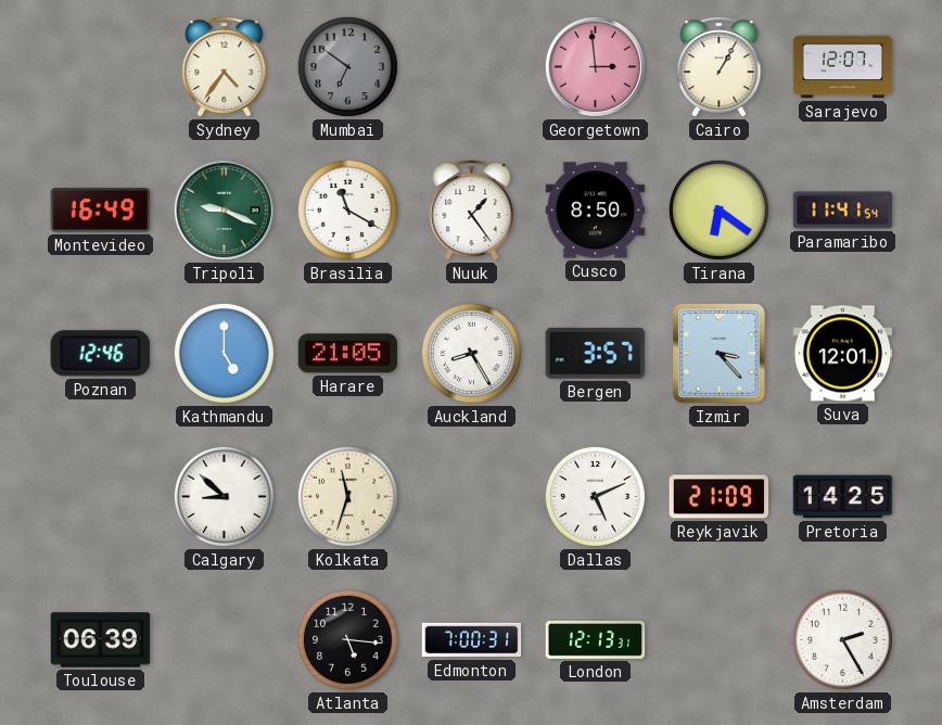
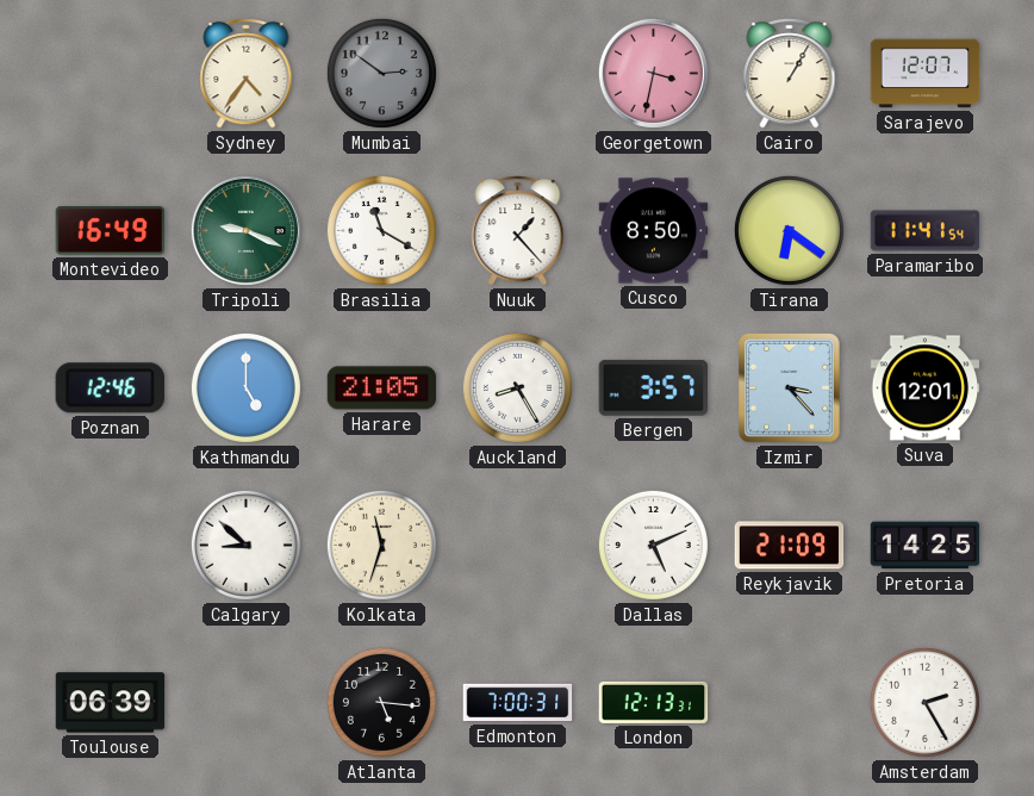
Mumbai: 6:51 -> 2:51 (381, 73)
Georgetown: 2:59 -> 3:32 (653, 73)
Nuuk: 1:24 -> 1:23 (518, 231)
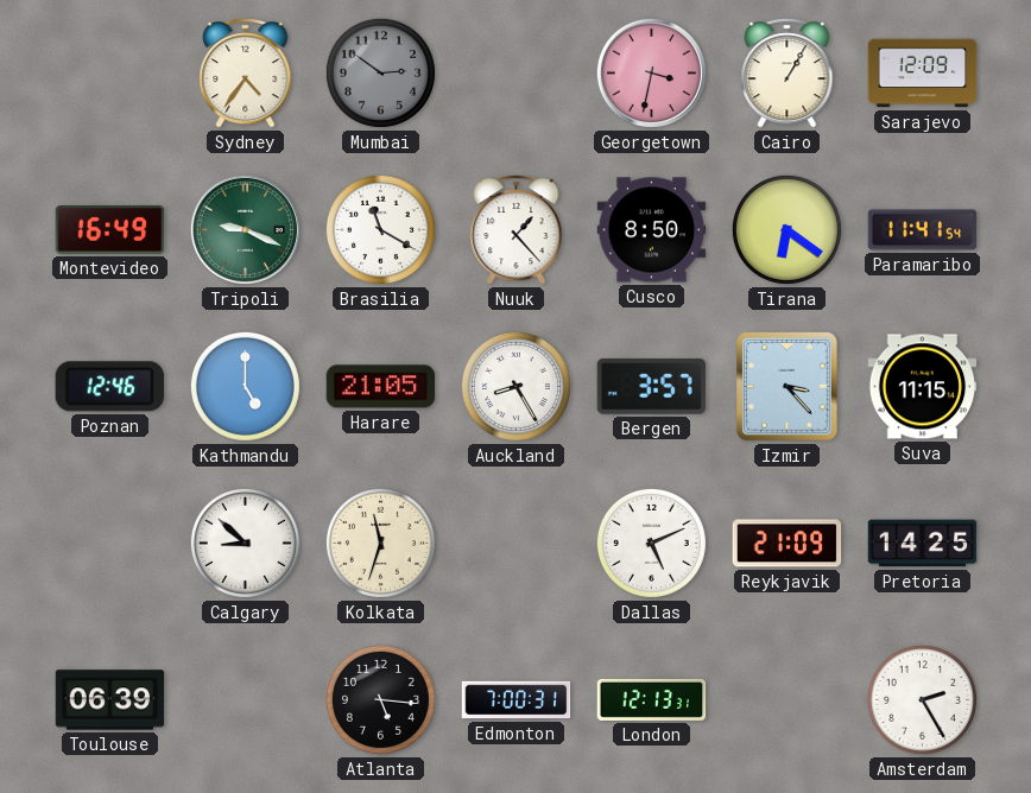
Sarajevo: 12:07 -> 12:09 (923, 74)
Suva: 12:01 -> 11:15 (923, 387)
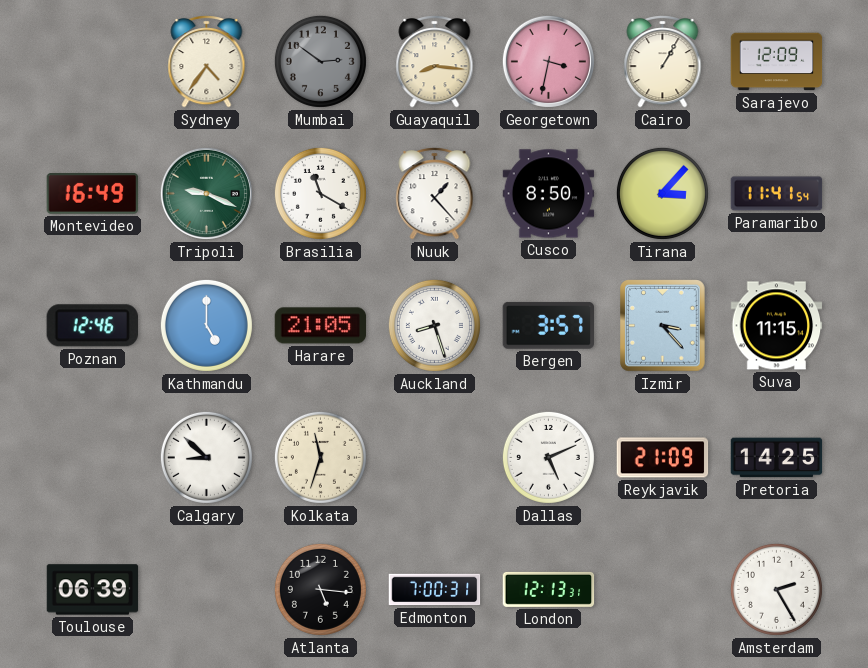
Guayaquil: none -> 8:16 (435, 62)
Tirana: 6:21 -> 3:07 (662, 193)
Auckland: 8:25 -> 8:27 (434, 325)
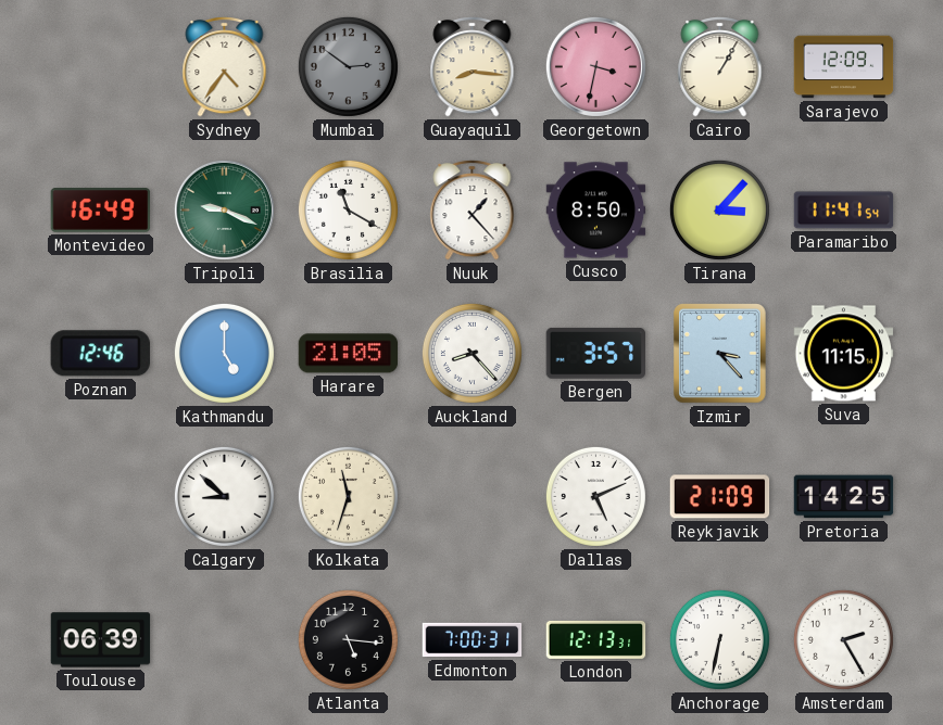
Auckland: 8:27 -> 8:23 (471, 353)
Anchorage: none -> 6:32 (719, 639)
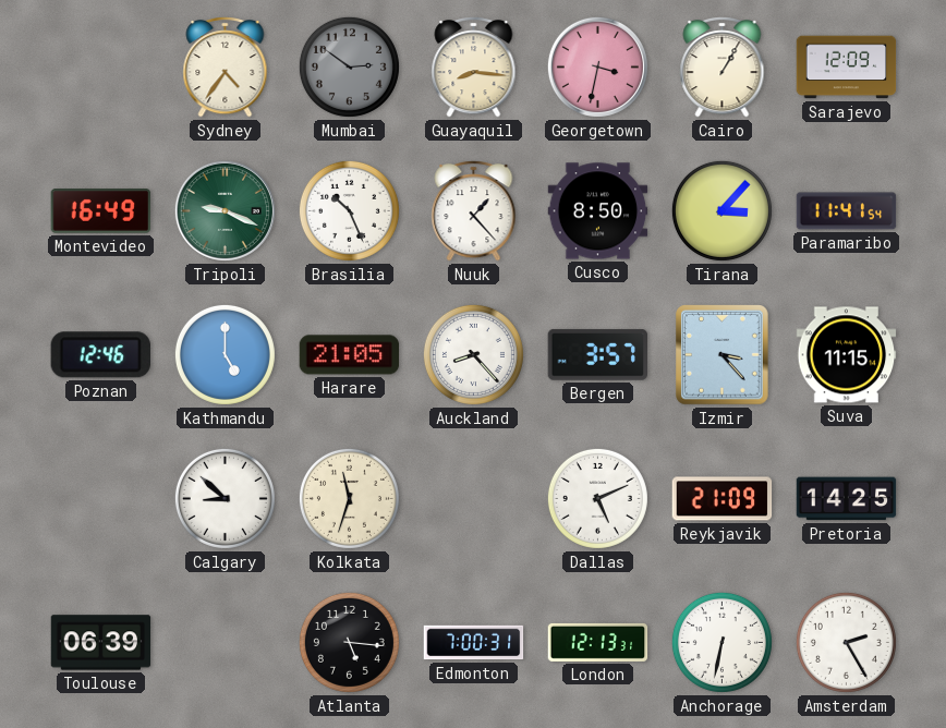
Brasilia: 11:20 -> 10:26 (349, 210)
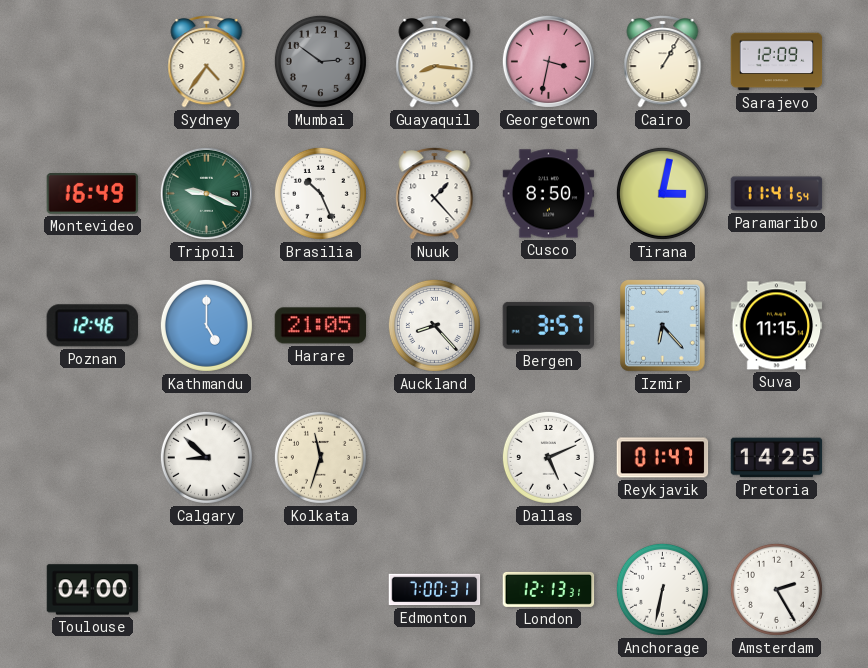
Tirana: 3:07 -> 3:02 (662, 193)
Izmir: 3:23 -> 6:23 (663, 326)
Reykjavik: 21:09 -> 01:47 (663, 458)
Toulouse: 06:39 -> 04:00 (93, 590)
Atlanta: 5:16 -> none (349, 642)
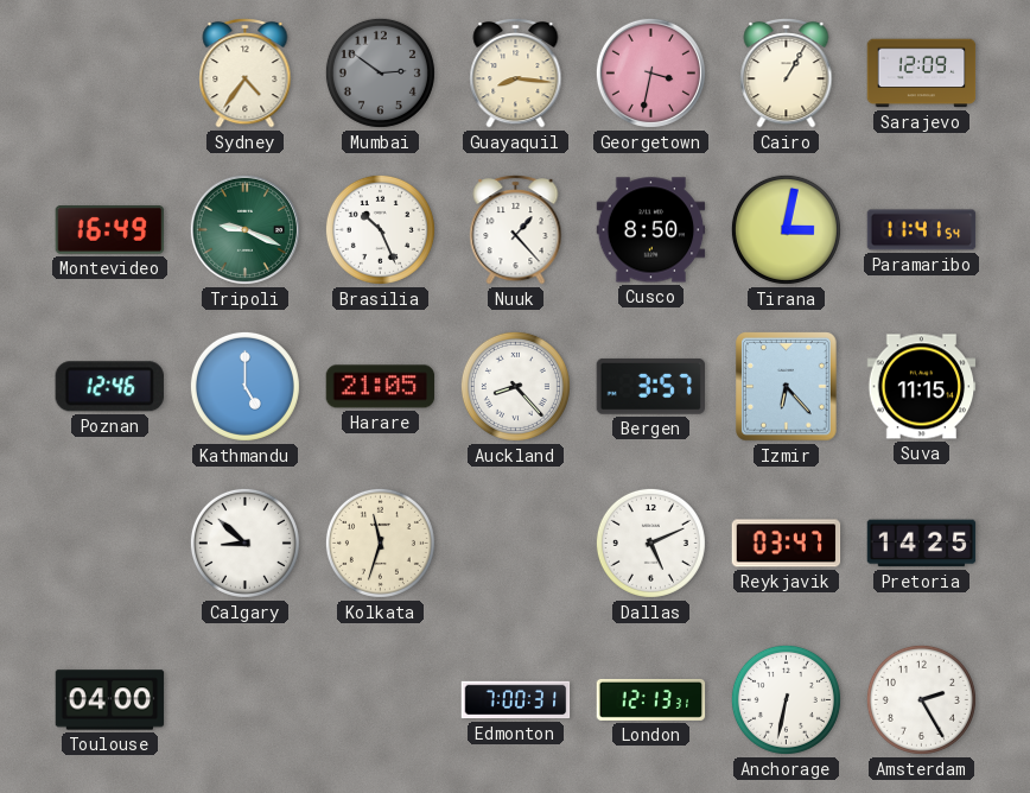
Reykjavik: 01:47 -> 03:47 (787, 544)
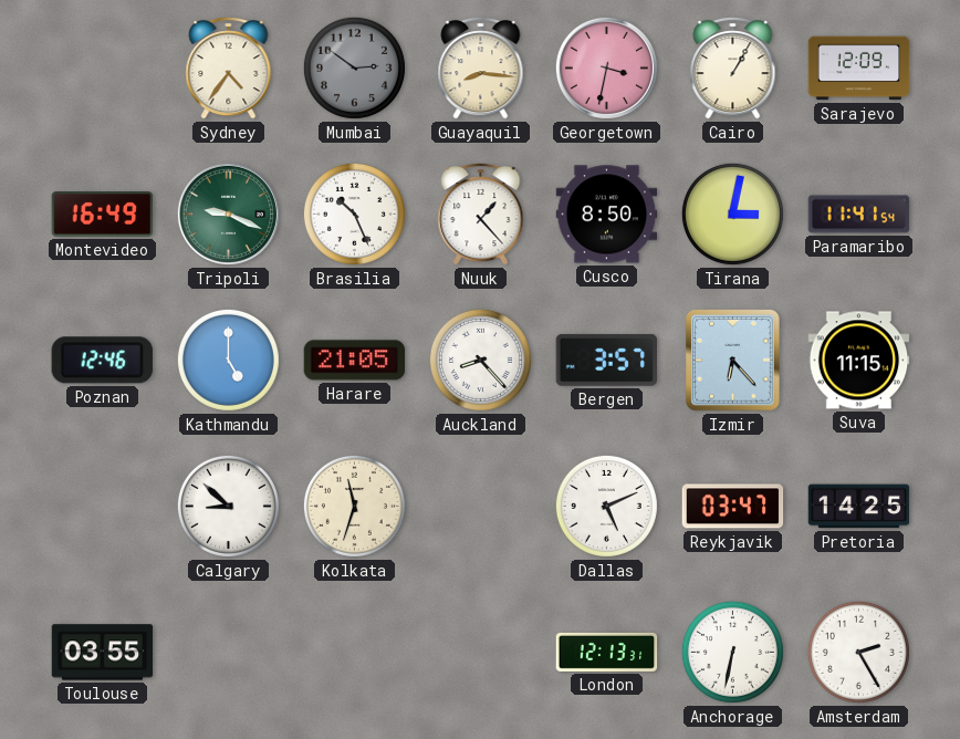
Toulouse: 04:00 -> 03:55 (103, 653)
Edmonton: 7:00 -> none (516, 700)
